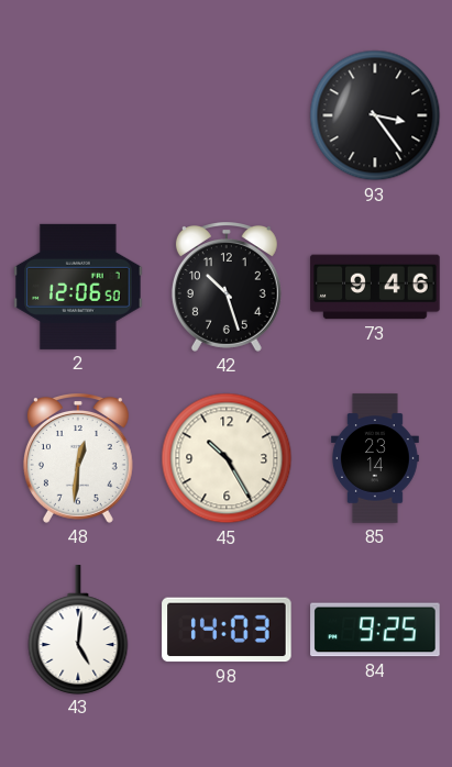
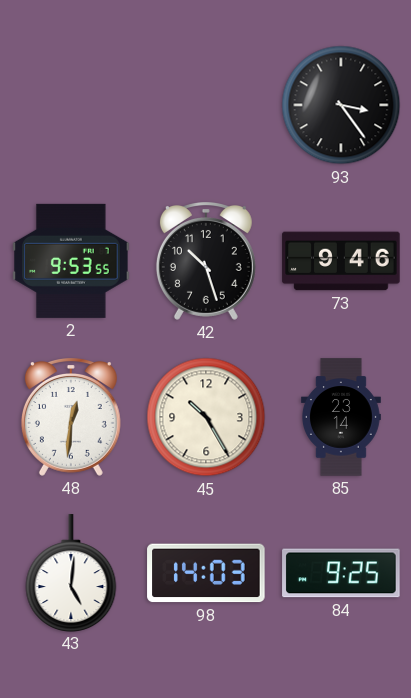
2: 12:06 -> 9:53 (71, 261)
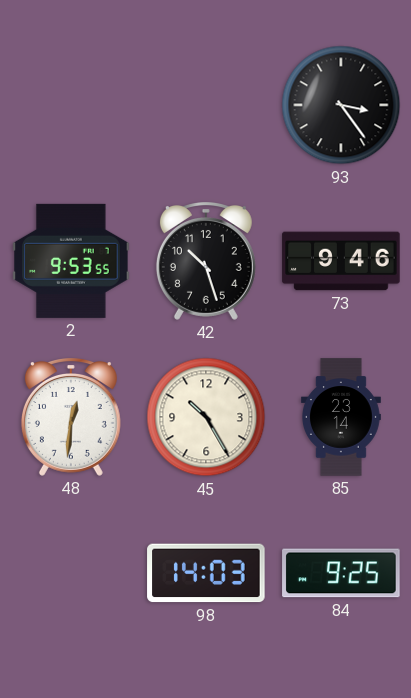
43: 5:01 -> none (71, 573)
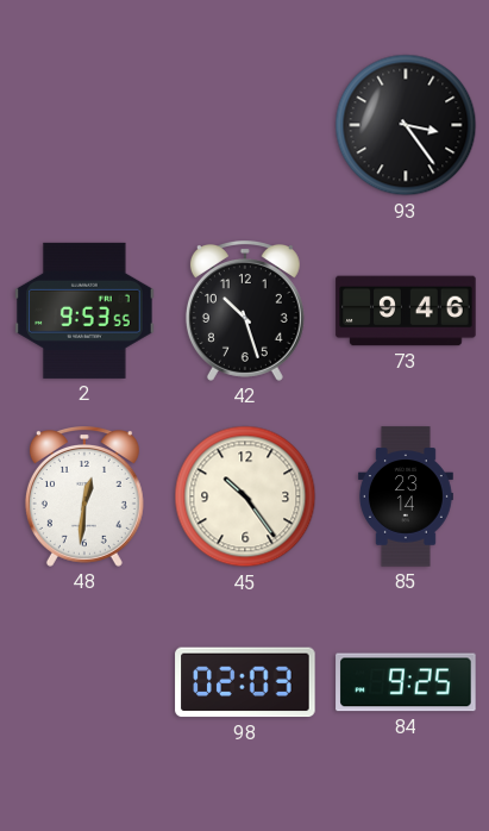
45: 10:25 -> 10:24 (245, 496)
98: 14:03 -> 02:03 (245, 682)
